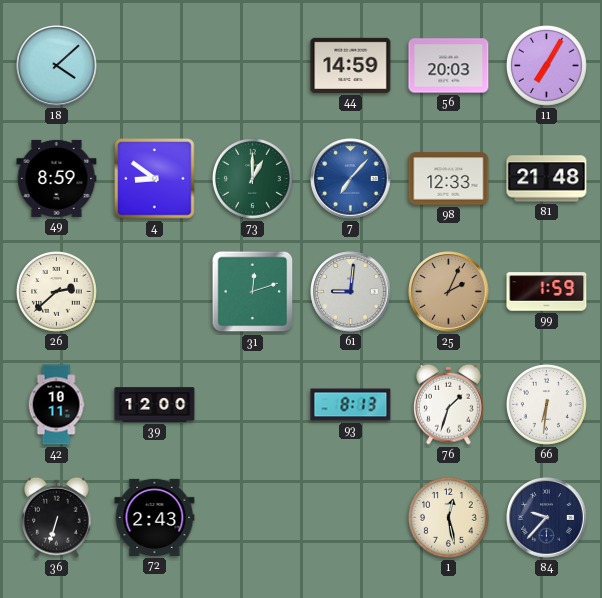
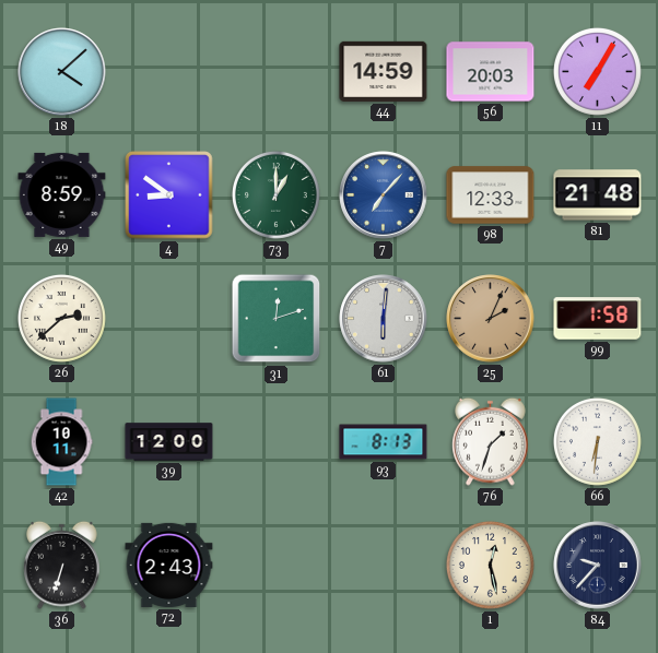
61: 9:01 -> 6:01 (384, 319)
99: 1:59 -> 1:58 (598, 319)
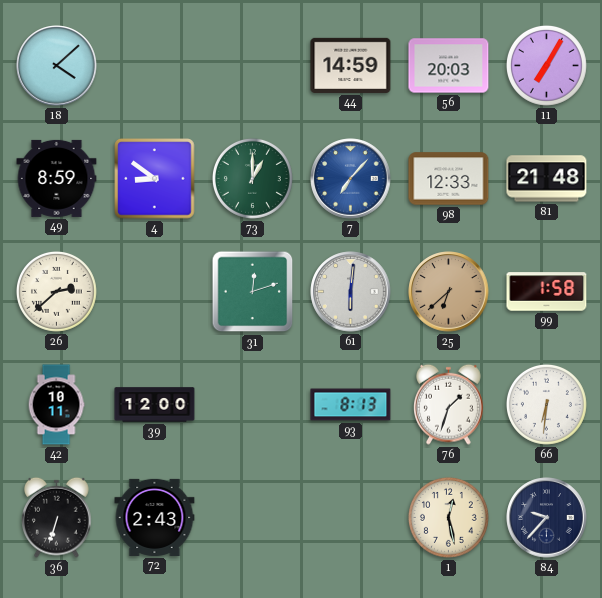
25: 2:04 -> 6:38 (449, 292)
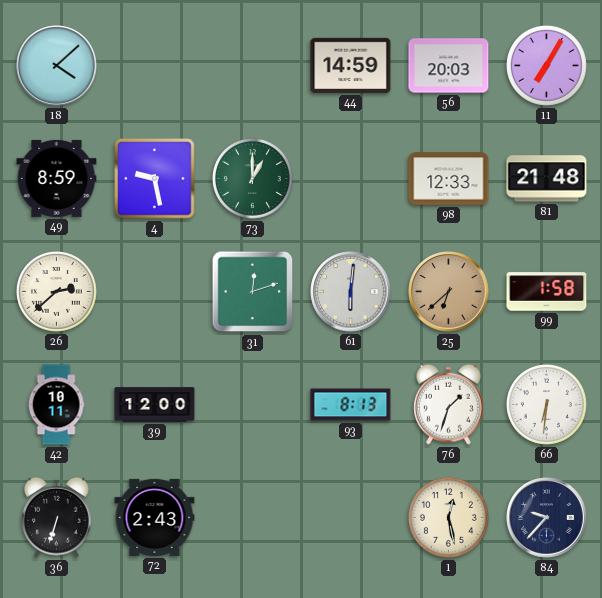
4: 8:51 -> 9:28 (155, 179)
7: 7:07 -> none (351, 179)
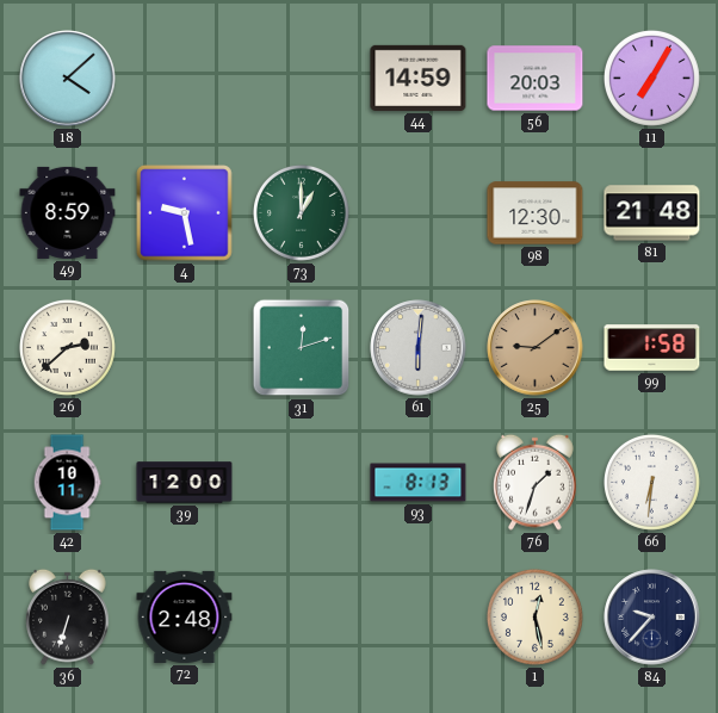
98: 12:33 -> 12:30 (536, 213)
25: 6:38 -> 9:09 (536, 348)
72: 2:43 -> 2:48 (185, 616)
